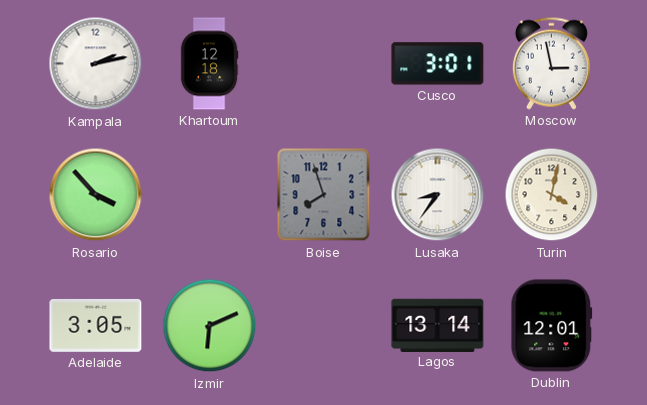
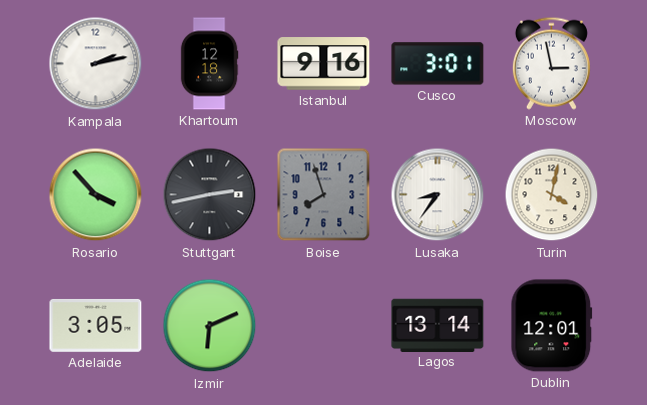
Istanbul: none -> 9:16 (324, 64)
Stuttgart: none -> 2:43 (210, 195)
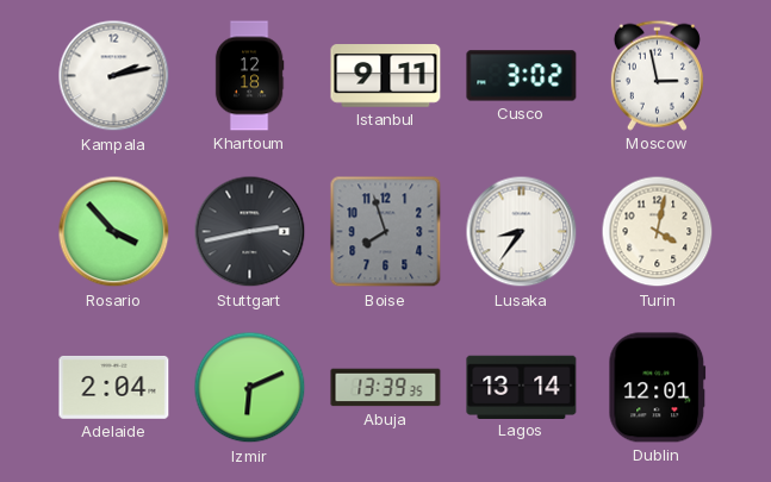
Istanbul: 9:16 -> 9:11 (386, 76)
Cusco: 3:01 -> 3:02 (522, 76)
Adelaide: 3:05 -> 2:04 (114, 387)
Abuja: none -> 13:39 (386, 388)
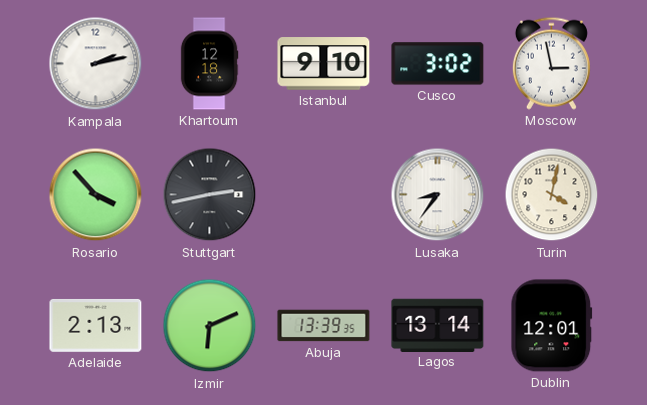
Istanbul: 9:11 -> 9:10 (324, 64)
Boise: 7:57 -> none (386, 232)
Adelaide: 2:04 -> 2:13 (96, 325)
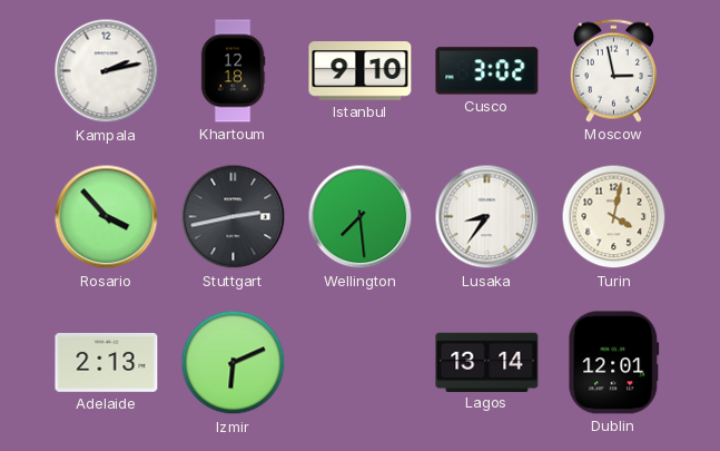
Wellington: none -> 7:29 (361, 217)
Abuja: 13:39 -> none (324, 326)
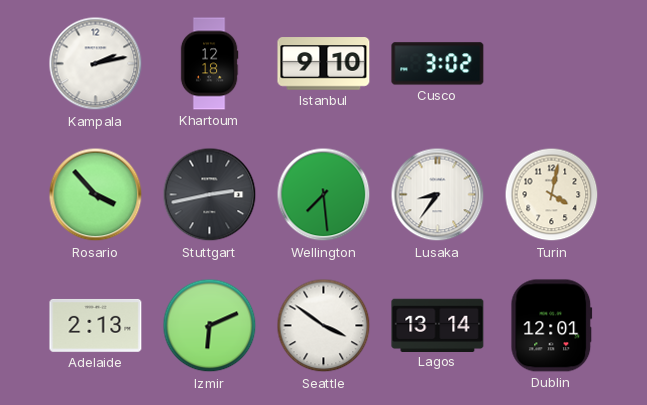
Moscow: 2:58 -> none (613, 70)
Seattle: none -> 3:51 (324, 326)
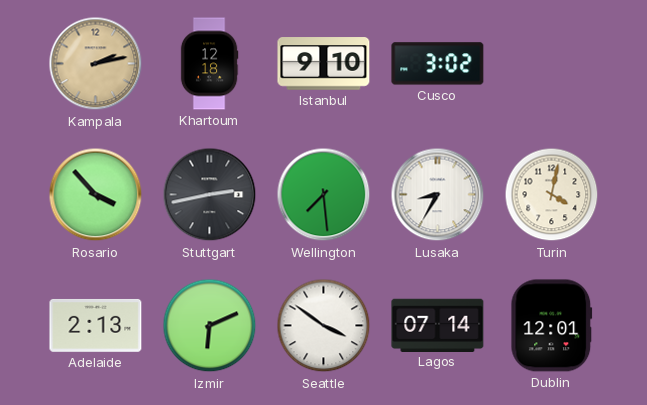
Kampala dial: white -> champagne (96, 64)
Lusaka: 8:36 -> 8:35 (438, 195)
Lagos: 13:14 -> 07:14 (438, 325)
